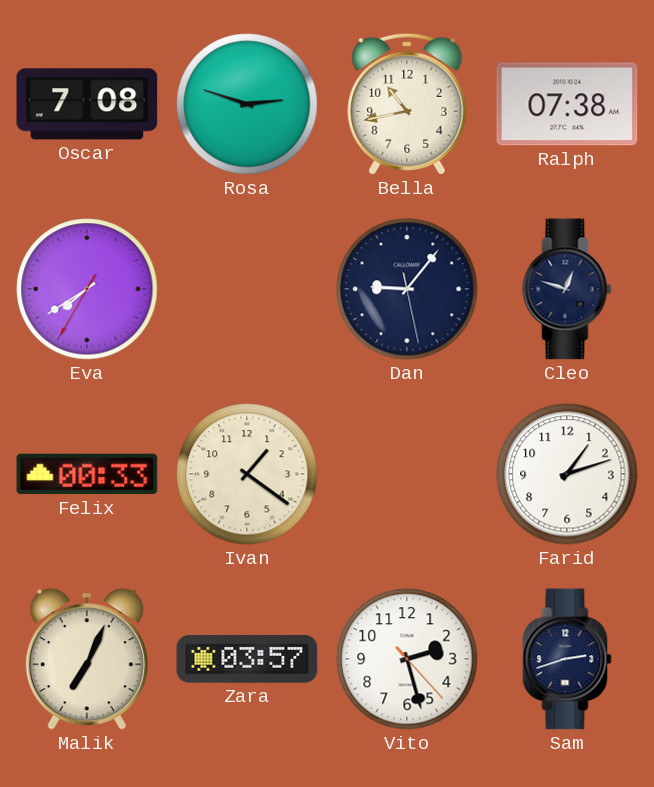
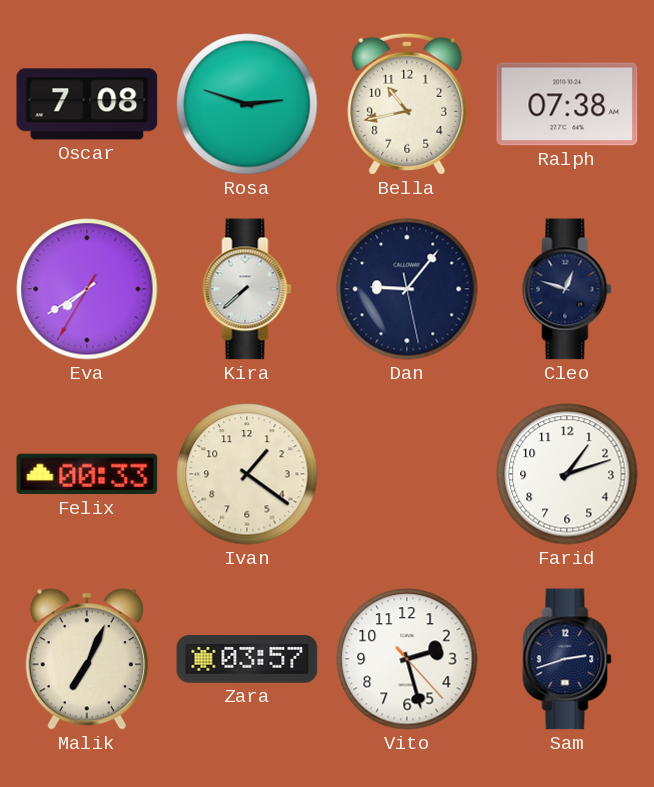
Kira: none -> 7:38 (247, 289)
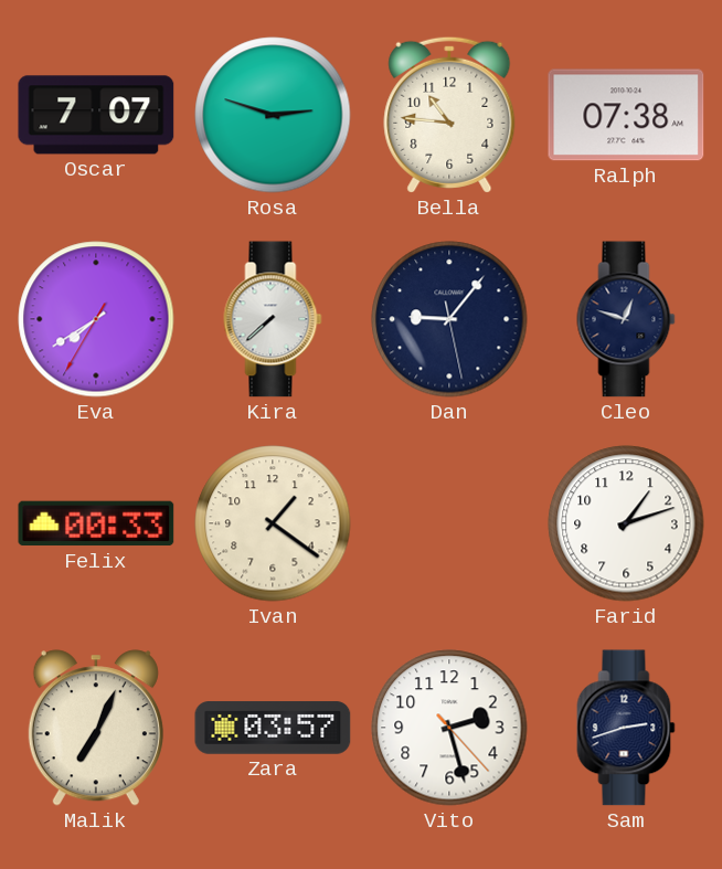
Oscar: 7:08 -> 7:07 (96, 115)
Bella: 10:43 -> 10:46 (449, 115)
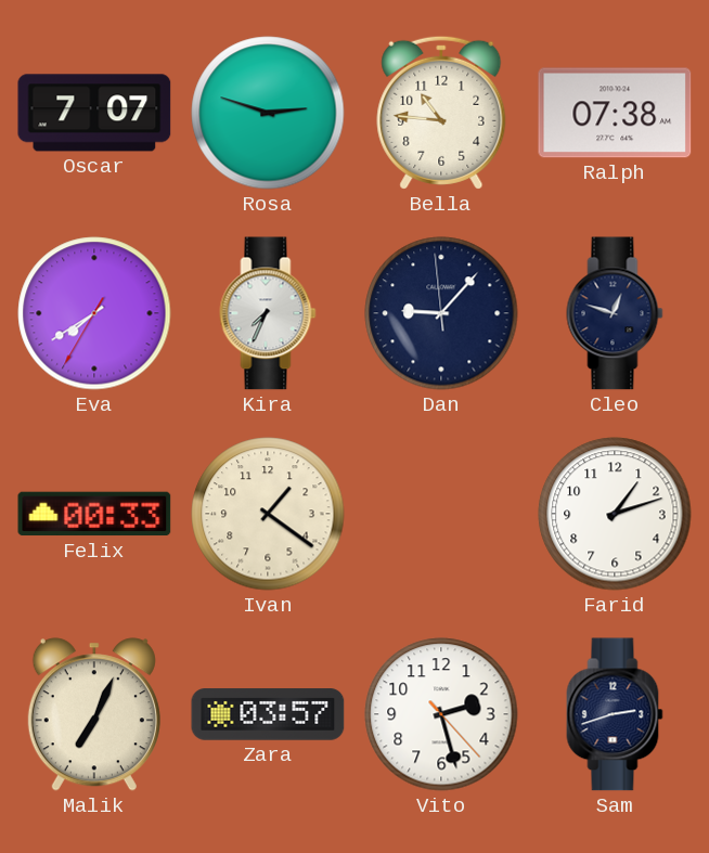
Kira: 7:38 -> 7:34 (268, 313)
Dan: 9:06:28 -> 9:06:59 (441, 313)
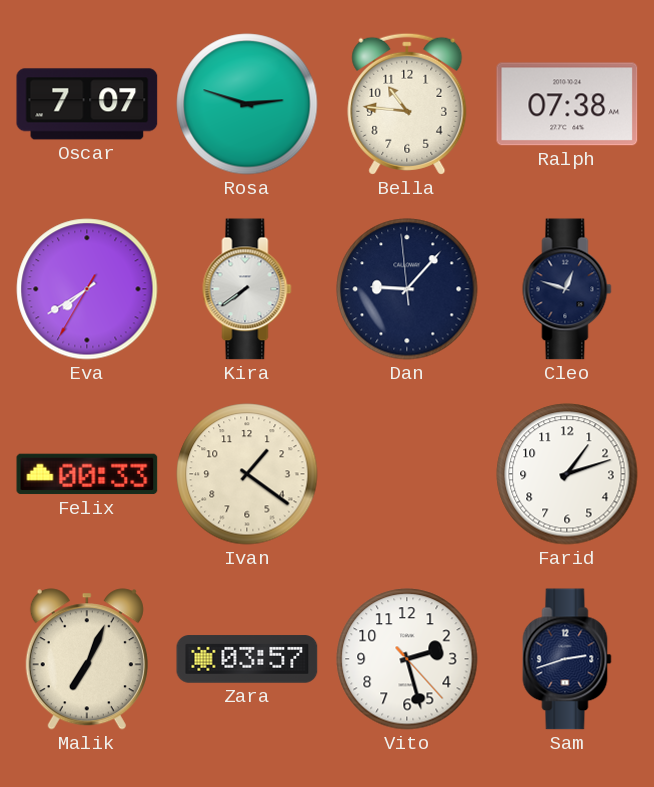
Kira: 7:34 -> 7:39 (247, 289)
